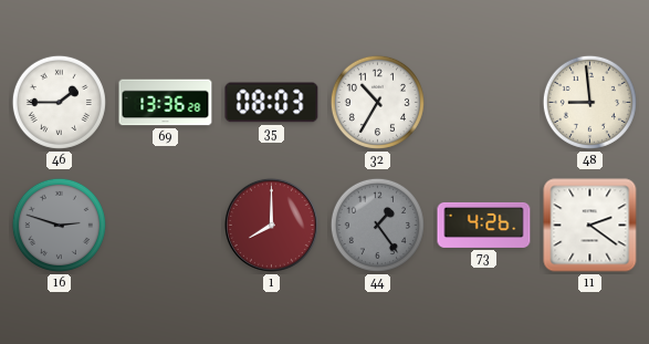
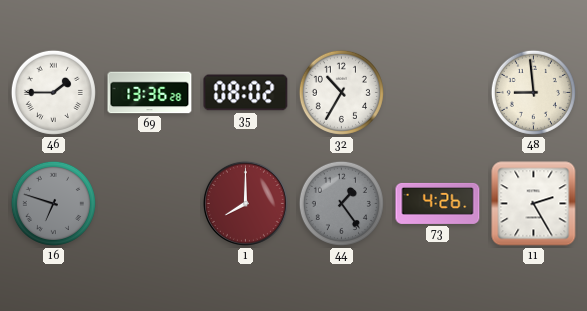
35: 08:03 -> 08:02 (246, 93)
16: 2:48 -> 6:48 (53, 203)
11: 2:21 -> 2:25 (534, 204)
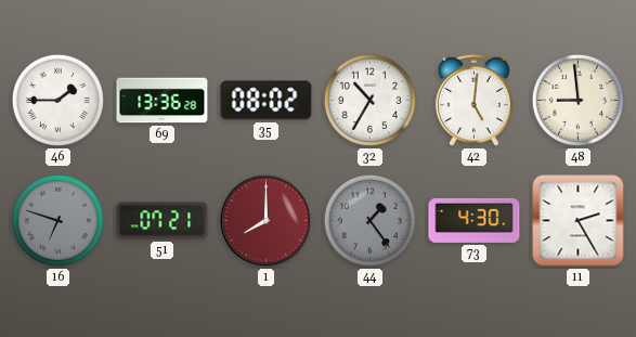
42: none -> 5:01 (473, 100)
51: none -> 07:21 (163, 221)
73: 4:26 -> 4:30 (475, 220)
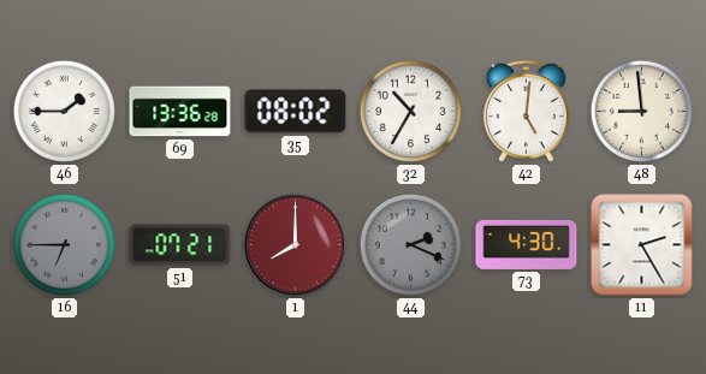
16: 6:48 -> 6:45 (64, 244)
44: 1:24 -> 2:19 (410, 244)
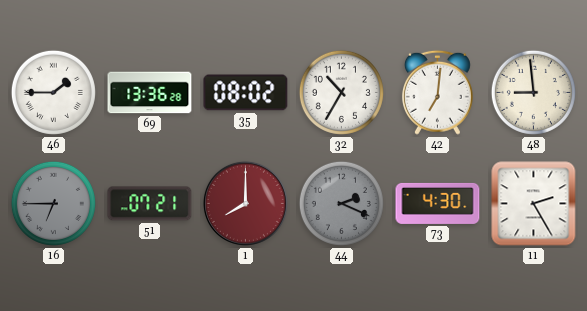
42: 5:01 -> 7:01 (437, 92)
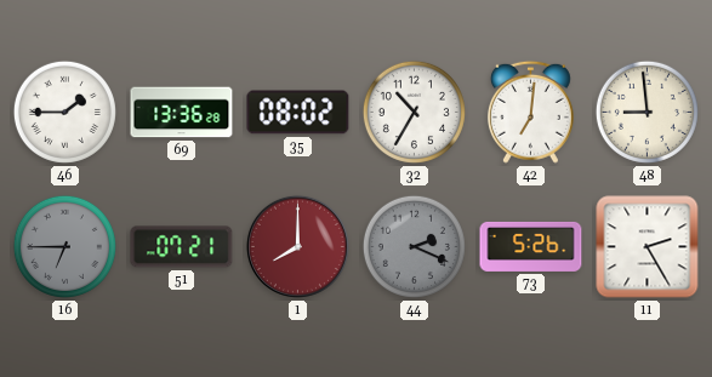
73: 4:30 -> 5:26 (531, 246)
